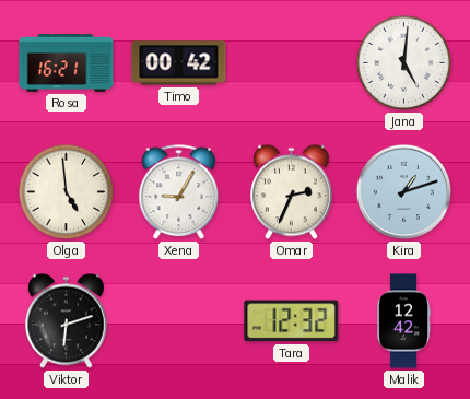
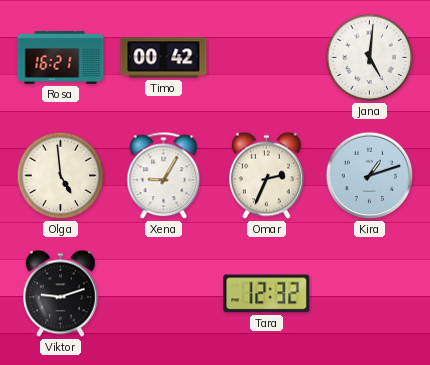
Viktor: 6:12 -> 9:12 (61, 294)
Malik: 12:42 -> none (403, 321)
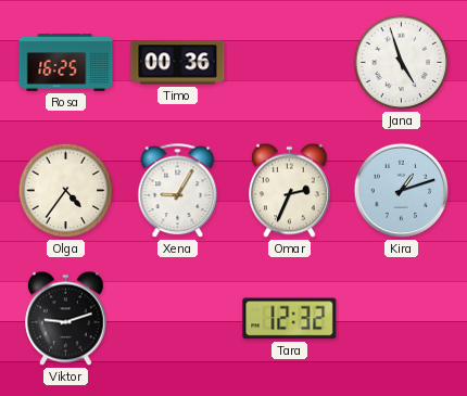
Rosa: 16:21 -> 16:25 (66, 63)
Timo: 00:42 -> 00:36 (178, 63)
Jana: 5:01 -> 4:57 (402, 63)
Olga: 4:59 -> 4:36 (66, 191)
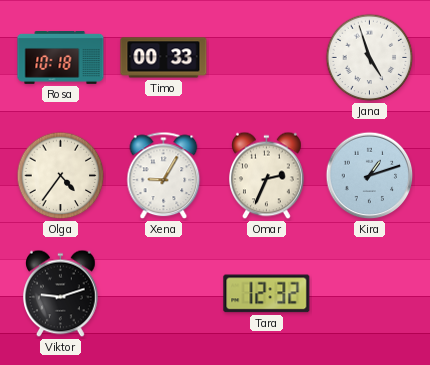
Rosa: 16:25 -> 10:18 (61, 58)
Timo: 00:36 -> 00:33 (164, 58)
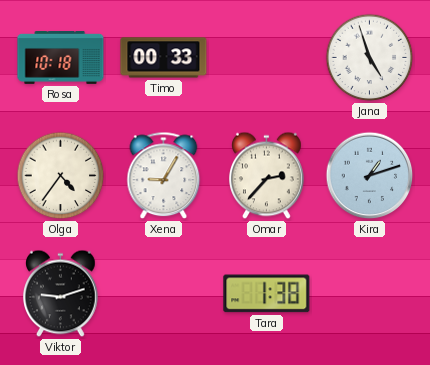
Omar: 2:34 -> 2:37 (267, 176)
Tara: 12:32 -> 1:38 (267, 294)
